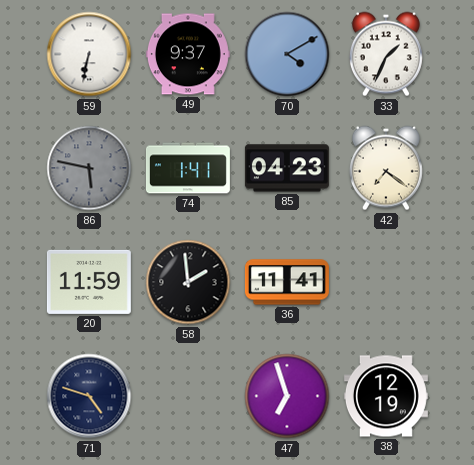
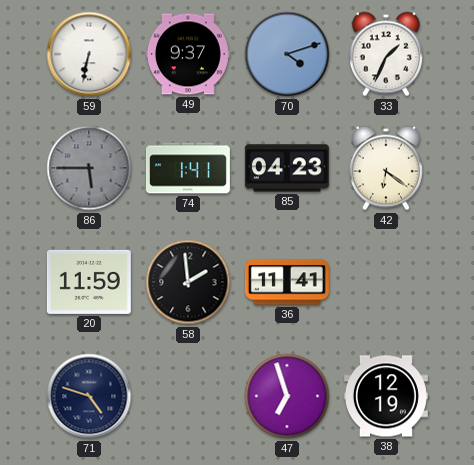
70: 4:10 -> 4:12 (287, 54)
86: 5:47 -> 5:45 (89, 168)
42: 7:21 -> 6:21 (386, 168)
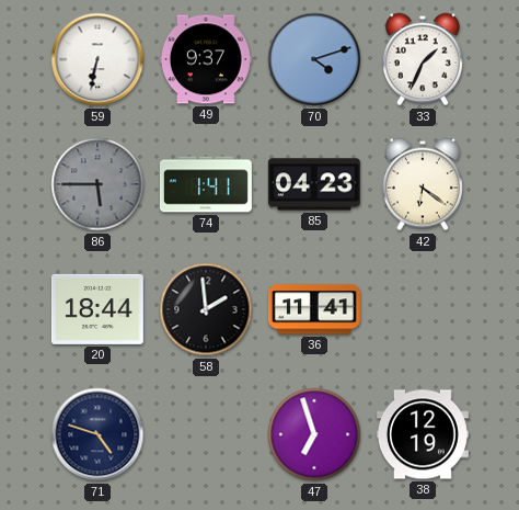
20: 11:59 -> 18:44 (97, 309)
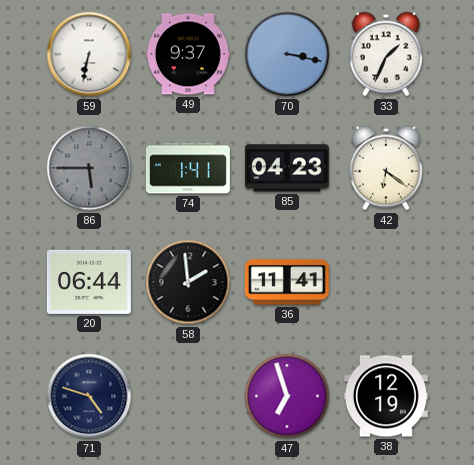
70: 4:12 -> 3:17 (287, 54)
20: 18:44 -> 06:44 (89, 282)
